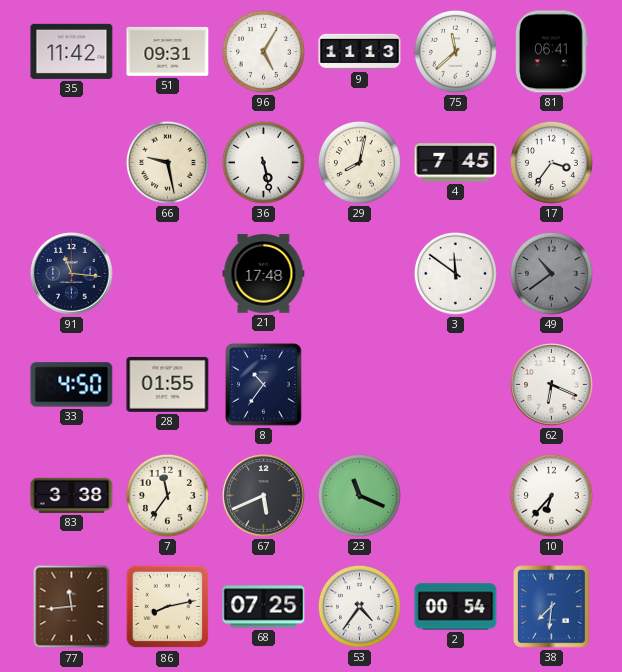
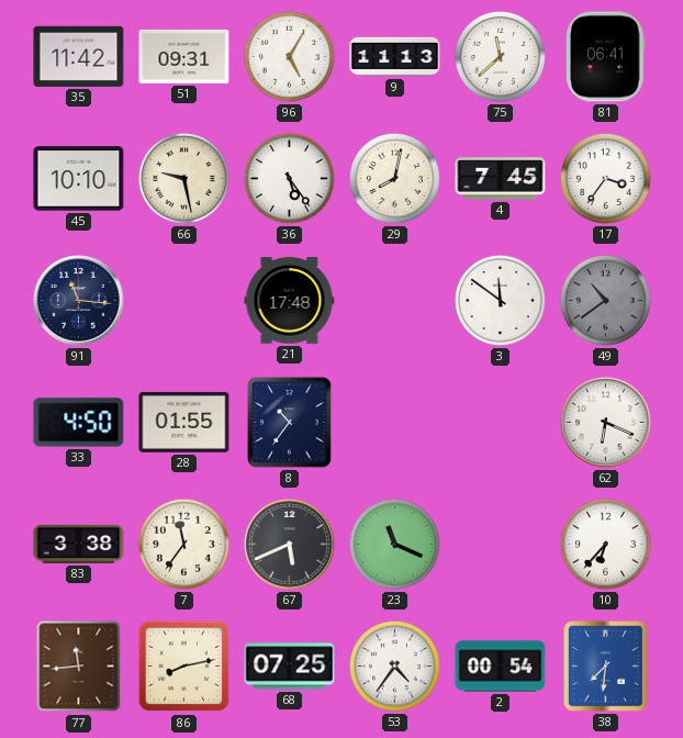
45: none -> 10:10 (79, 179)
36: 5:28 -> 5:24 (289, 178)
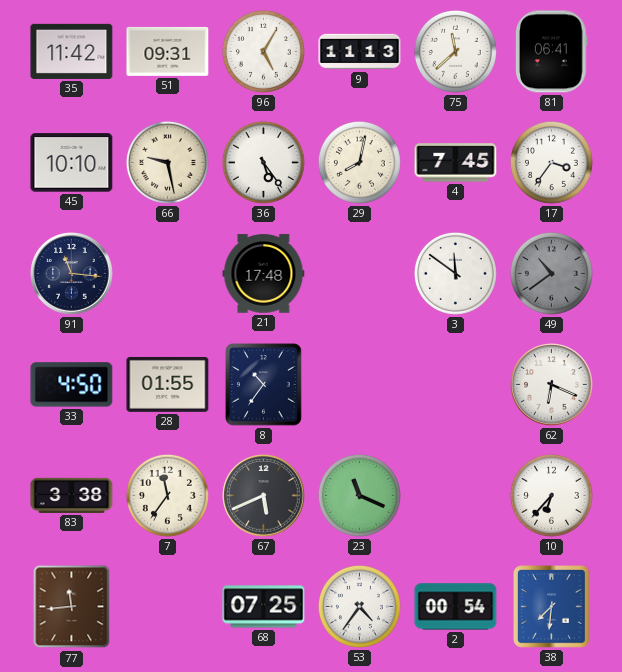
86: 8:13 -> none (184, 667)
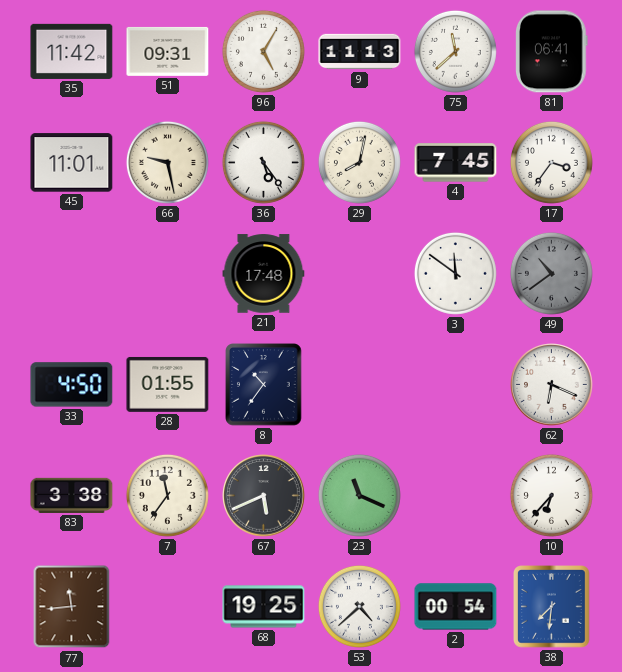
45: 10:10 -> 11:01 (72, 163)
91: 11:16 -> none (72, 274)
68: 07:25 -> 19:25 (264, 607)
53: 4:36 -> 4:38 (359, 606)
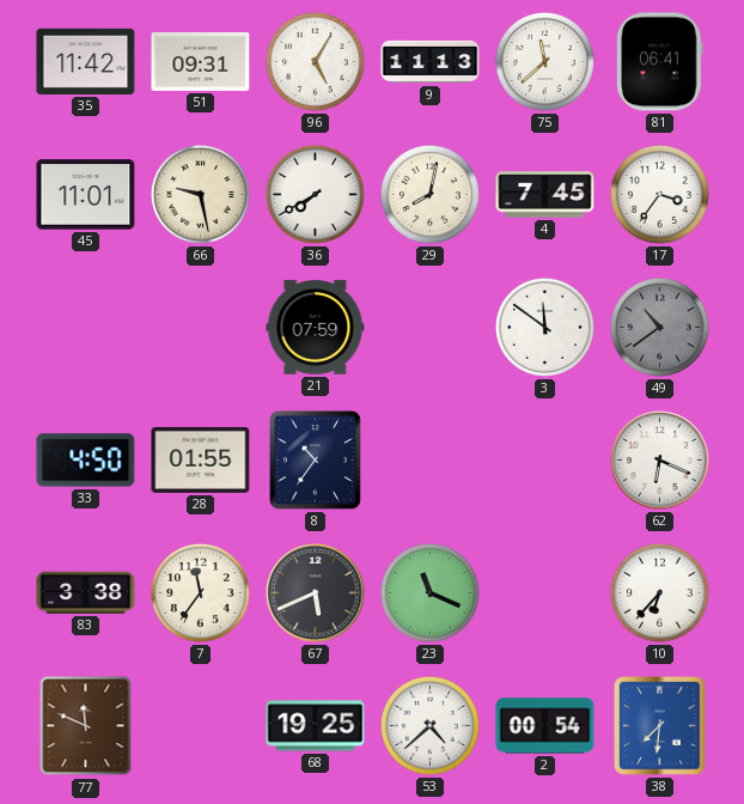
36: 5:24 -> 7:40 (315, 194)
21: 17:48 -> 07:59 (316, 328)
77: 11:44 -> 11:49 (86, 726)
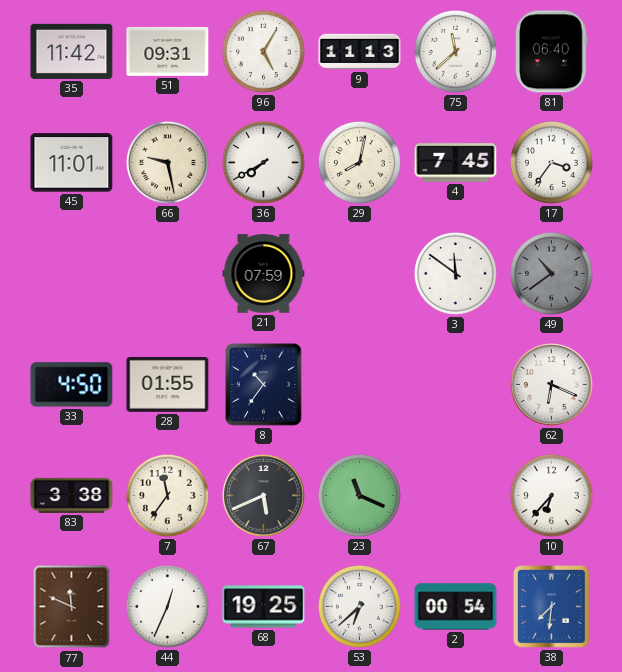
81: 06:41 -> 06:40 (552, 52)
44: none -> 12:34 (167, 606)
53: 4:38 -> 6:38 (359, 606)
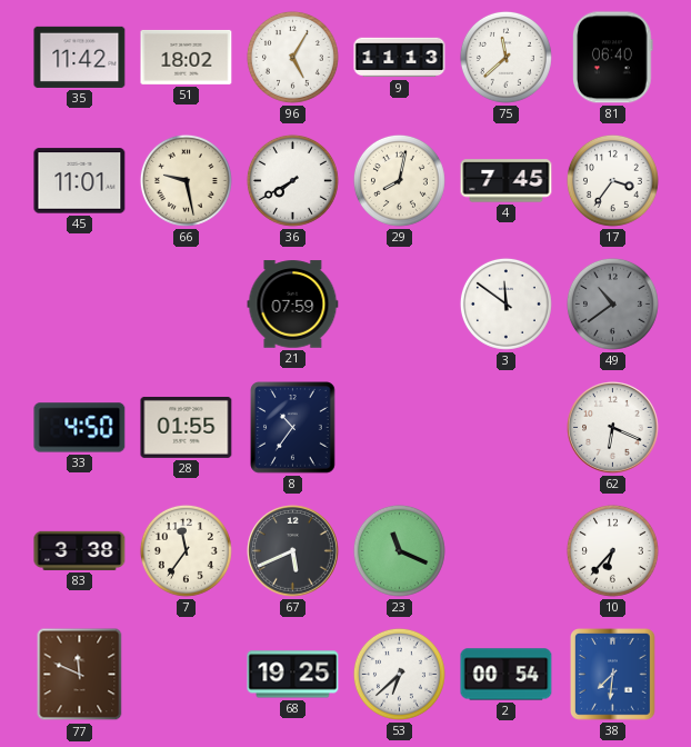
51: 09:31 -> 18:02 (187, 57)
44: 12:34 -> none (167, 606)
